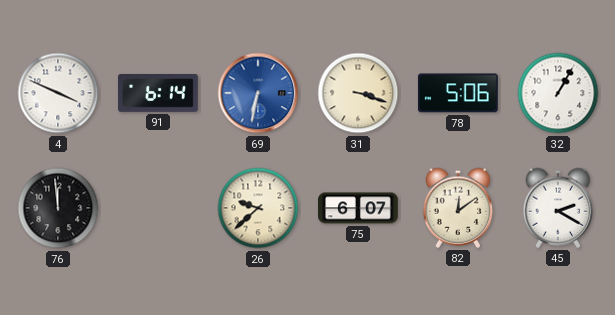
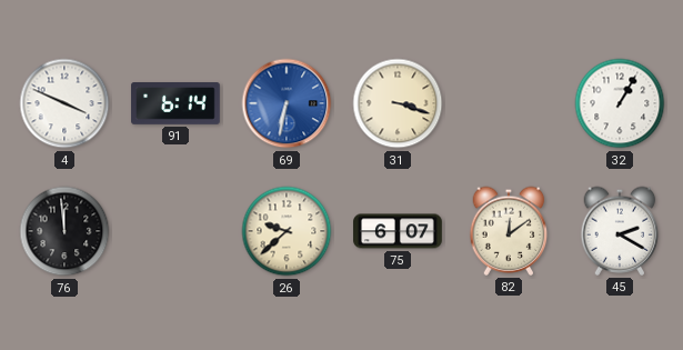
78: 5:06 -> none (458, 93)
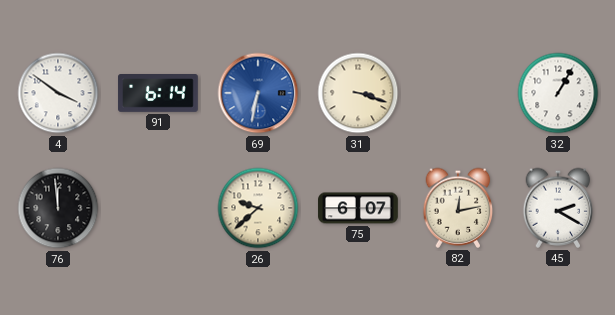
4: 3:49 -> 3:51 (58, 93)
82: 12:09 -> 12:13 (458, 208)
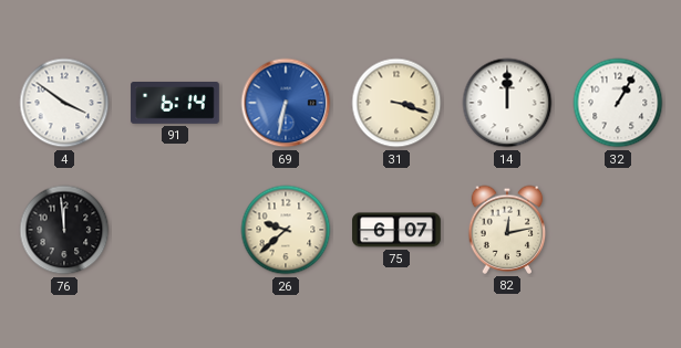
14: none -> 12:00 (507, 103)
45: 2:20 -> none (558, 208)
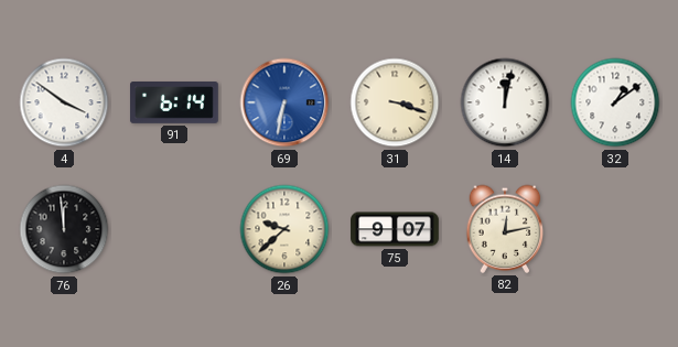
14: 12:00 -> 12:02 (505, 102)
32: 1:05 -> 1:09 (615, 102)
75: 6:07 -> 9:07 (395, 229)
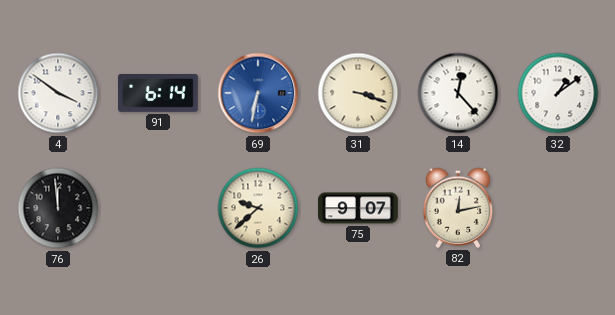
14: 12:02 -> 12:23 (458, 93)
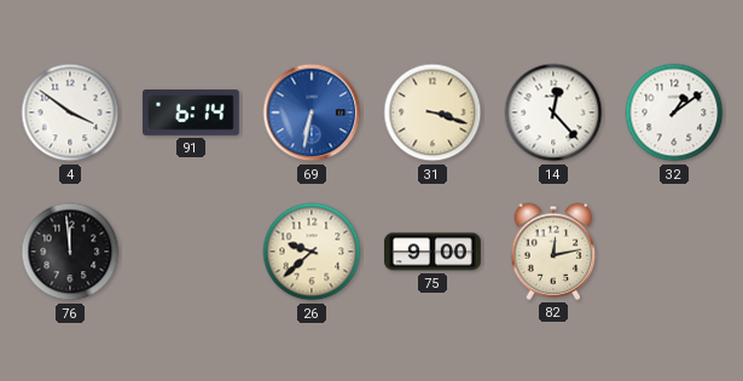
75: 9:07 -> 9:00 (433, 252)
